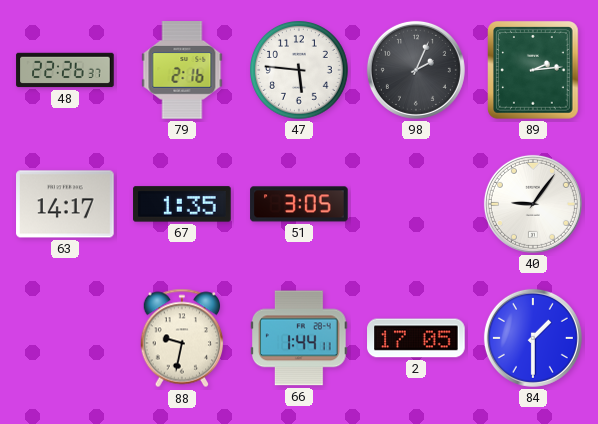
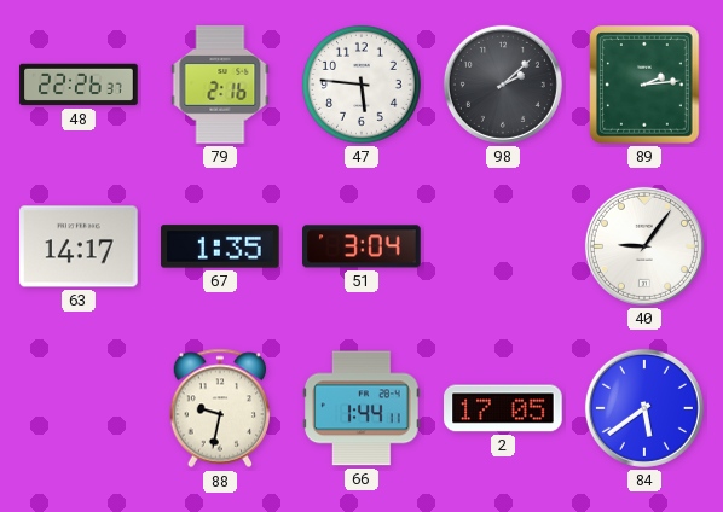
98: 2:04 -> 2:08 (503, 85)
51: 3:05 -> 3:04 (361, 246)
84: 1:30 -> 5:39 (644, 408)
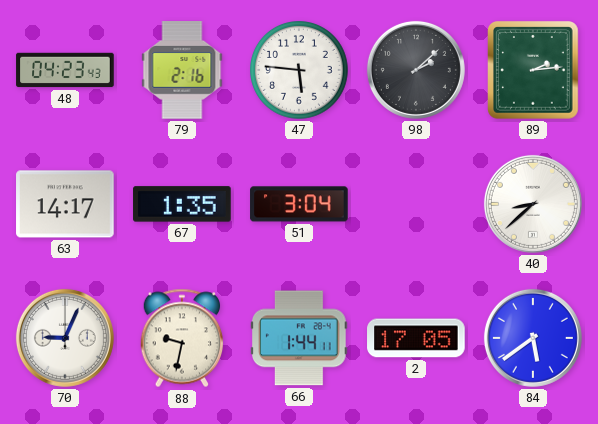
48: 22:26 -> 04:23 (65, 70)
40: 9:06 -> 8:38 (533, 204)
70: none -> 9:04 (65, 338)
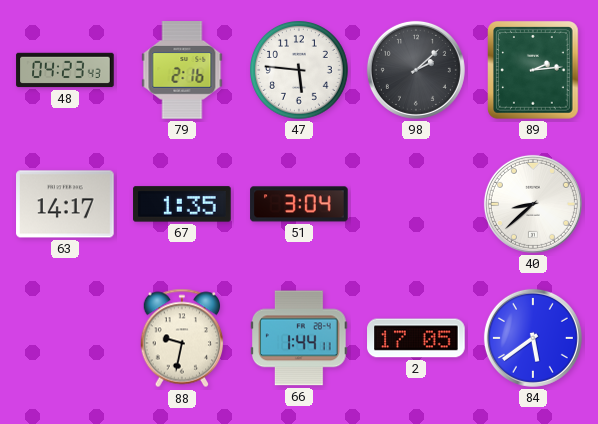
70: 9:04 -> none (65, 338)
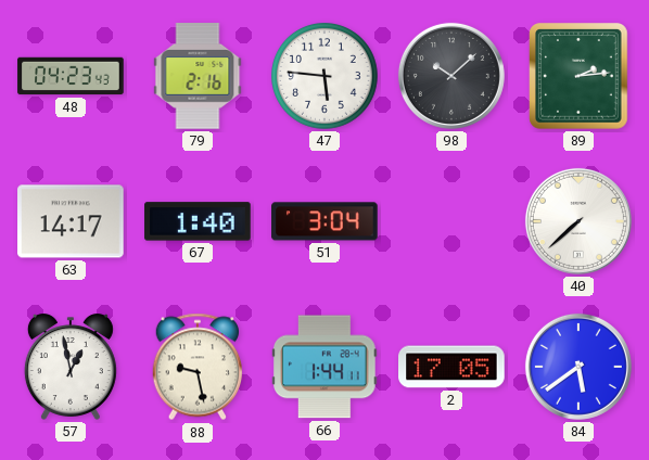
98: 2:08 -> 10:08 (451, 76)
67: 1:35 -> 1:40 (198, 221)
40: 8:38 -> 7:38 (578, 221)
57: none -> 12:58 (71, 367)
88: 9:32 -> 9:28 (198, 367)
